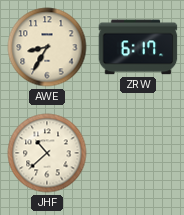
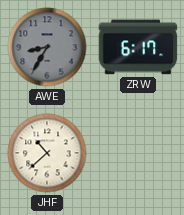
AWE dial: cream -> grey (47, 47)
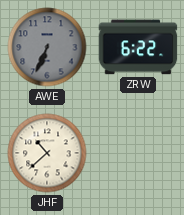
AWE: 8:35 -> 6:34 (47, 47)
ZRW: 6:17 -> 6:22 (138, 47)
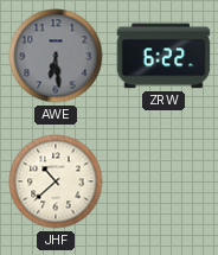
AWE: 6:34 -> 6:29 (56, 56)
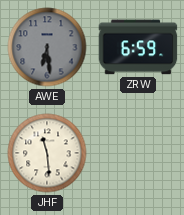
ZRW: 6:22 -> 6:59 (138, 47)
JHF: 10:38 -> 11:29 (47, 153)
